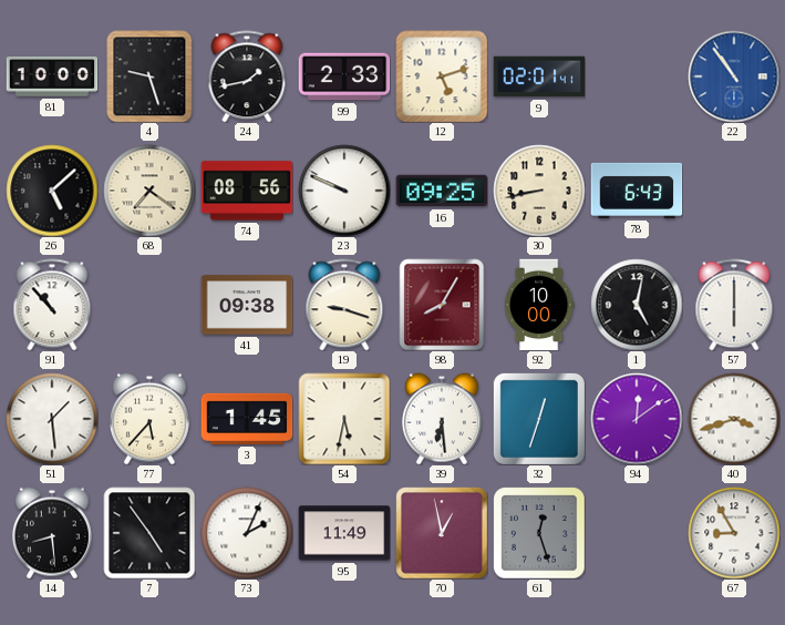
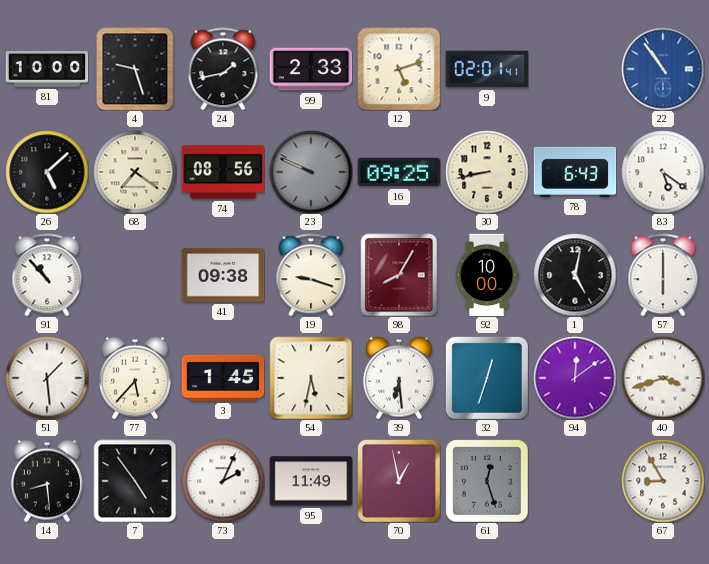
23 dial: white -> grey (311, 172)
83: none -> 5:21 (663, 172)
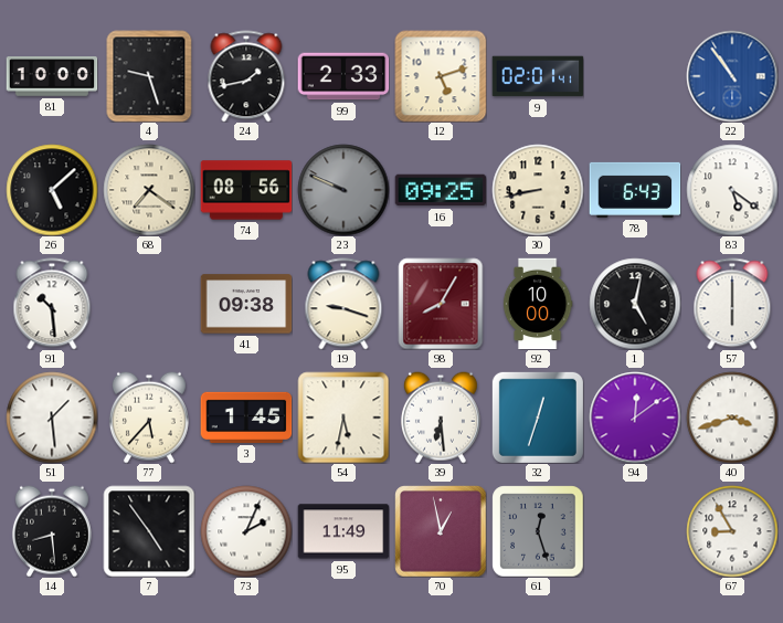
91: 10:53 -> 10:29 (52, 304)
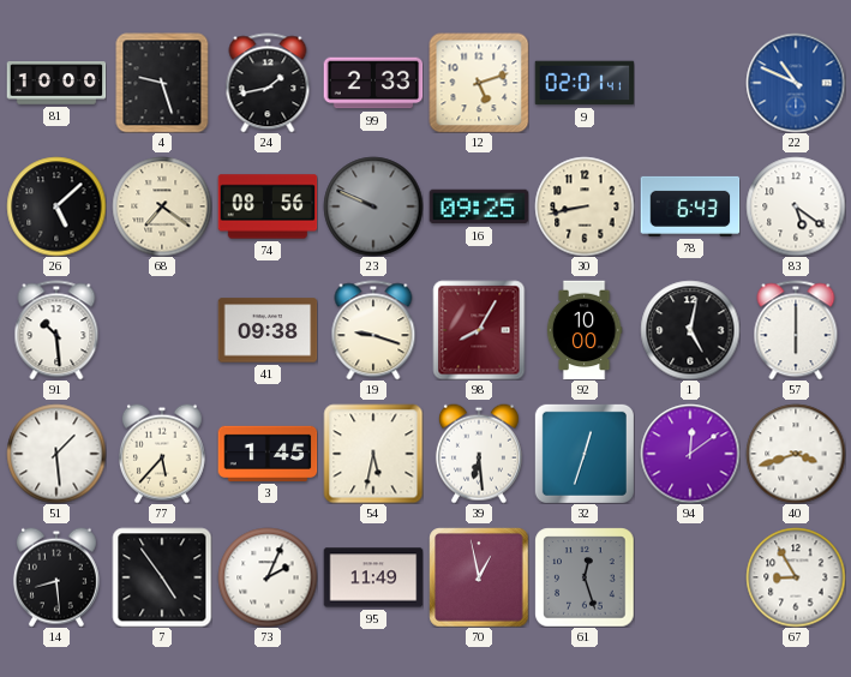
22: 10:54 -> 10:49 (796, 83)
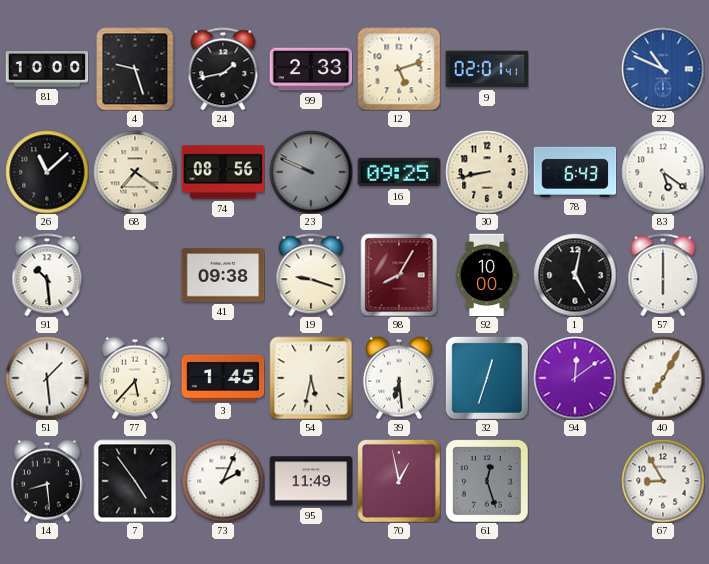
26: 5:08 -> 11:08 (47, 172)
40: 3:42 -> 7:05 (663, 378)
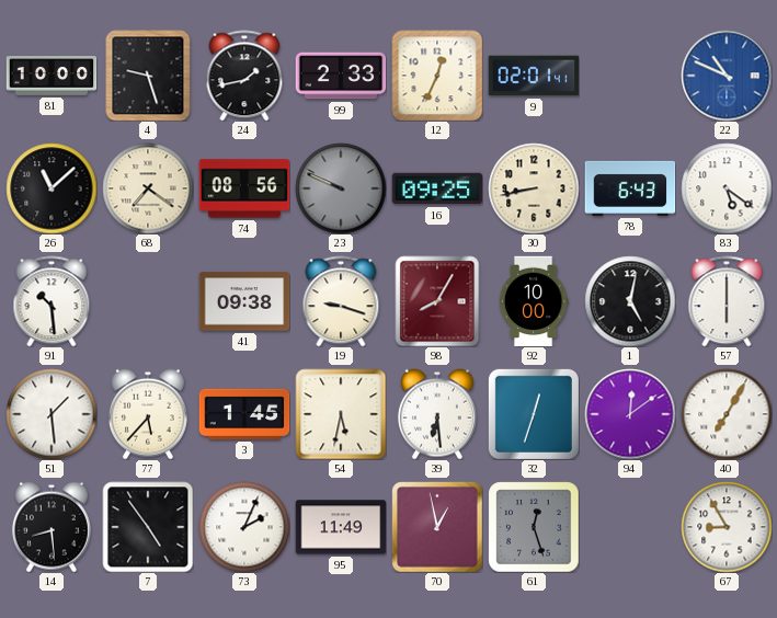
12: 5:12 -> 12:34 (437, 76)
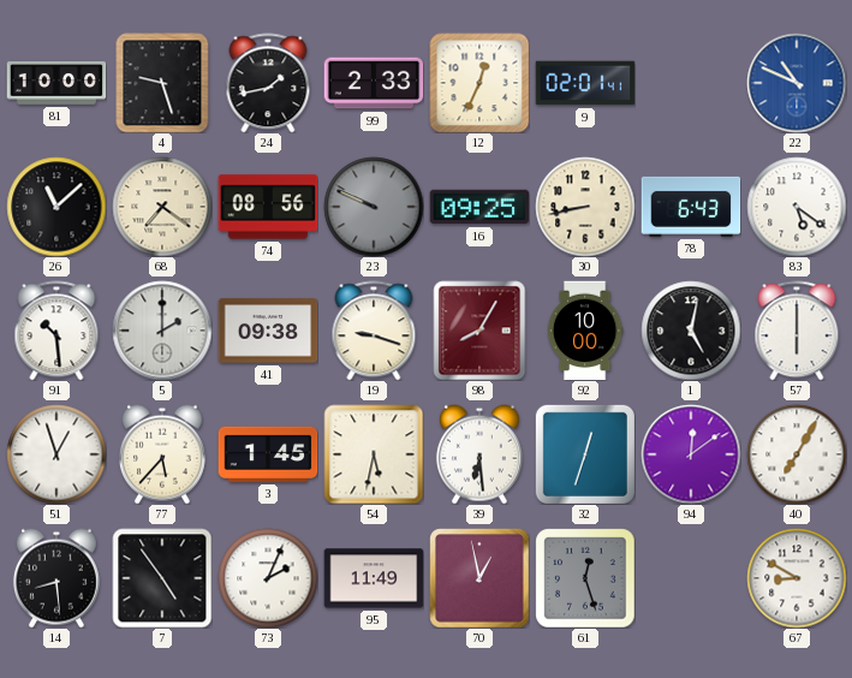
5: none -> 2:00 (162, 331)
51: 1:29 -> 12:57 (56, 454)
67: 8:55 -> 8:50 (797, 578)
